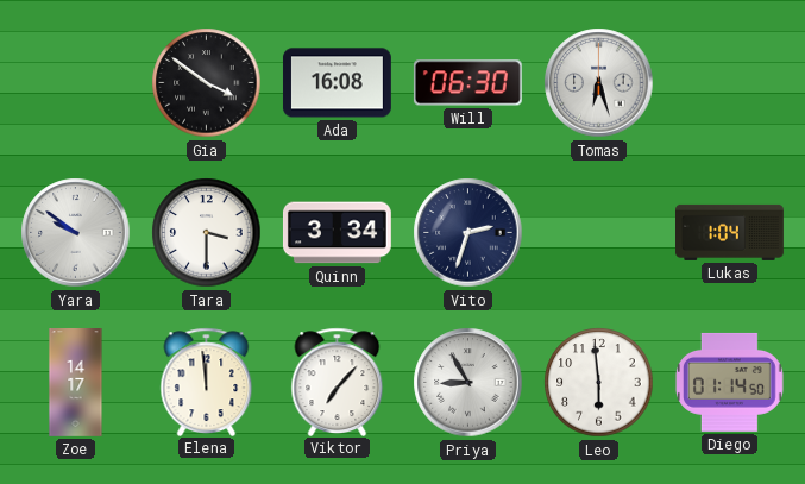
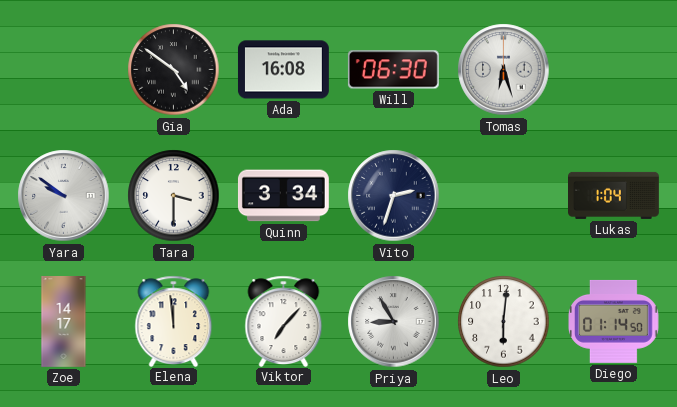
Gia: 3:51 -> 4:51 (174, 70)
Leo: 5:59 -> 6:01 (504, 322)
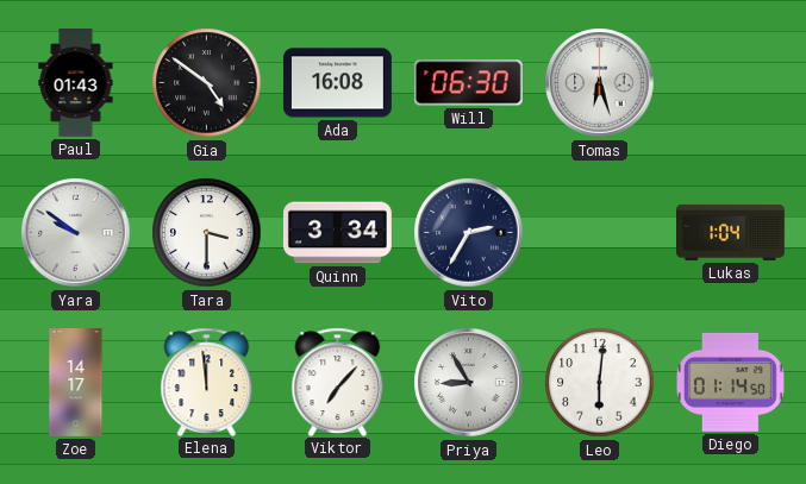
Paul: none -> 01:43 (76, 83)
Vito: 2:33 -> 2:35 (469, 233)
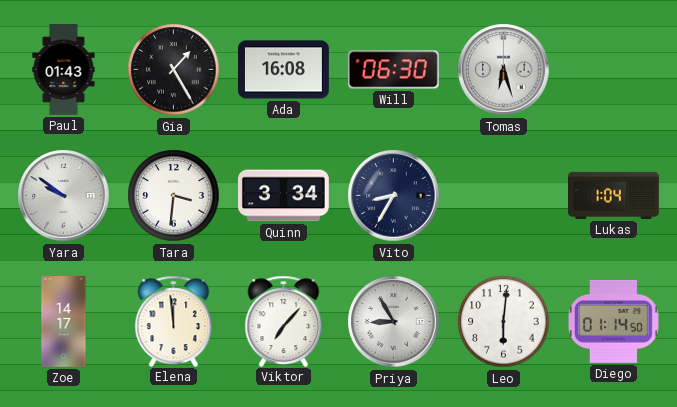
Gia: 4:51 -> 1:25 (174, 70)
Tara: 3:30 -> 3:31 (174, 196)
Vito: 2:35 -> 8:35 (394, 196)
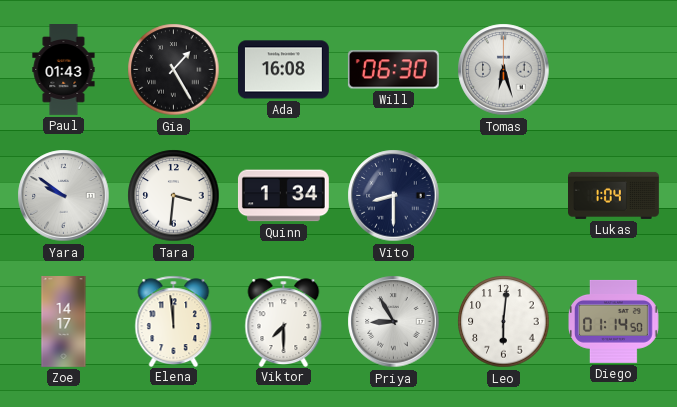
Quinn: 3:34 -> 1:34 (283, 196)
Vito: 8:35 -> 8:30 (394, 196)
Viktor: 7:07 -> 7:30 (284, 321)
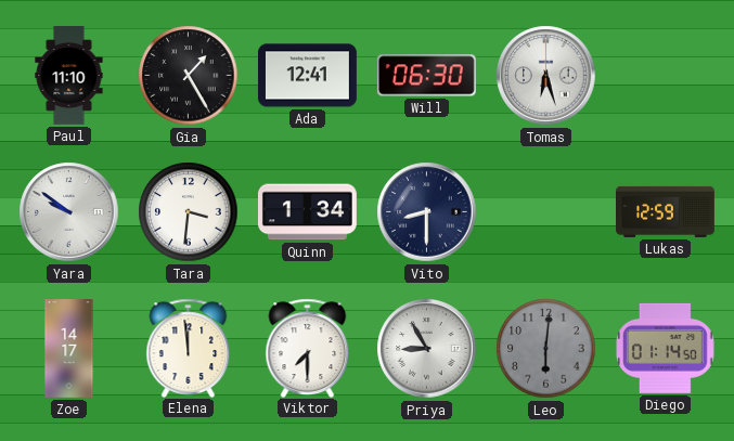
Paul: 01:43 -> 11:10 (69, 76)
Ada: 16:08 -> 12:41 (307, 76)
Lukas: 1:04 -> 12:59 (666, 211)
Leo dial: white -> grey (546, 349)
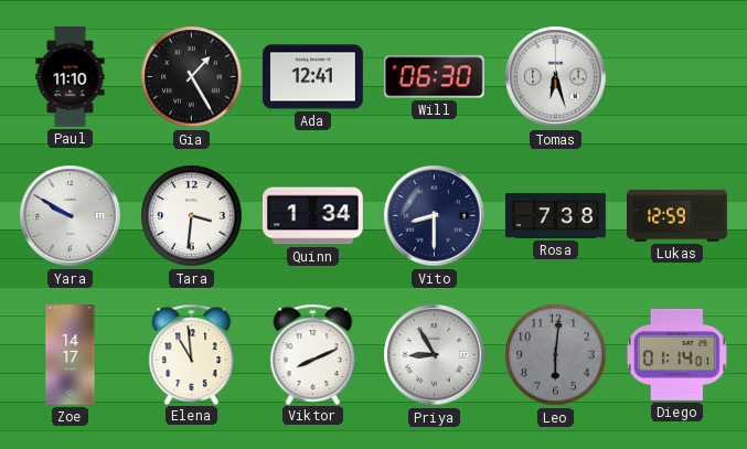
Yara: 9:51 -> 9:50 (71, 216)
Rosa: none -> 7:38 (556, 215)
Elena: 11:59 -> 10:59 (192, 354)
Viktor: 7:30 -> 8:11 (313, 354)
Diego: 01:14:50 -> 01:14:01 (677, 354)
